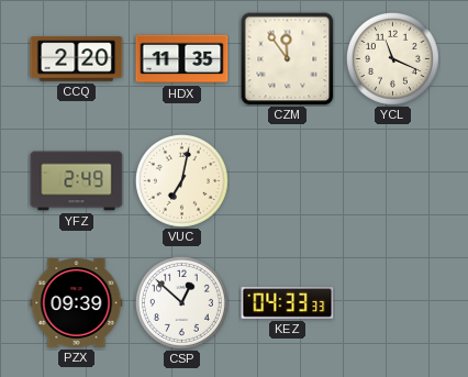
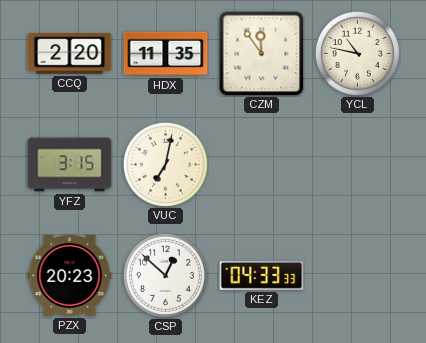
YCL: 11:19 -> 10:47 (357, 53)
YFZ: 2:49 -> 3:15 (70, 165)
PZX: 09:39 -> 20:23 (70, 276)
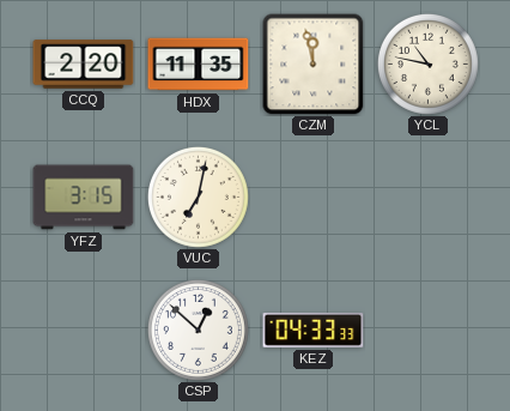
CZM: 11:54 -> 11:58 (314, 65)
PZX: 20:23 -> none (70, 276)
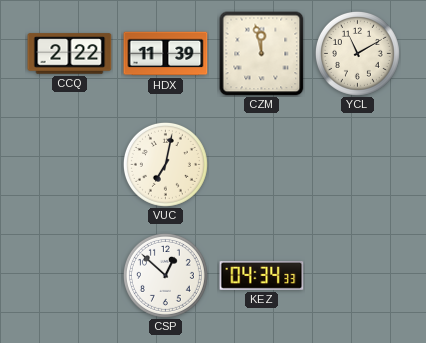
CCQ: 2:20 -> 2:22 (70, 54)
HDX: 11:35 -> 11:39 (166, 54)
YCL: 10:47 -> 11:10 (357, 53)
YFZ: 3:15 -> none (84, 198)
KEZ: 04:33 -> 04:34 (262, 275)
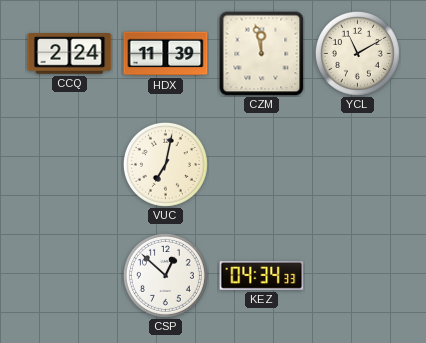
CCQ: 2:22 -> 2:24 (70, 54)
